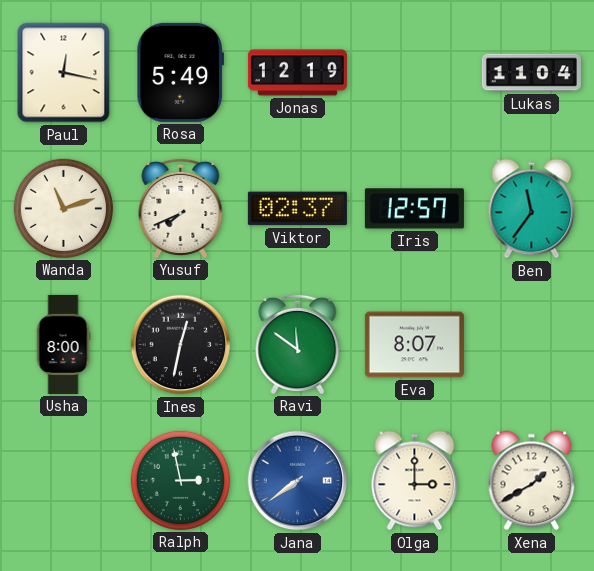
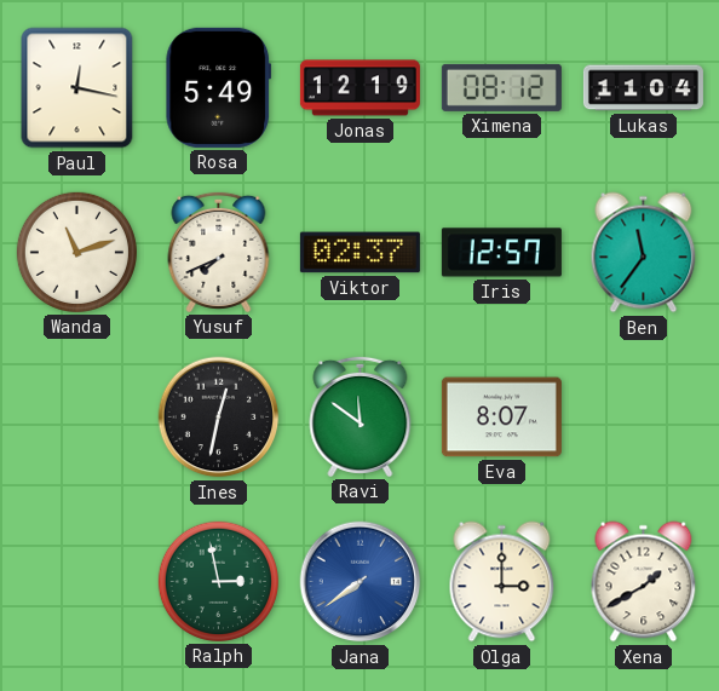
Ximena: none -> 08:12 (501, 87)
Usha: 8:00 -> none (63, 344)
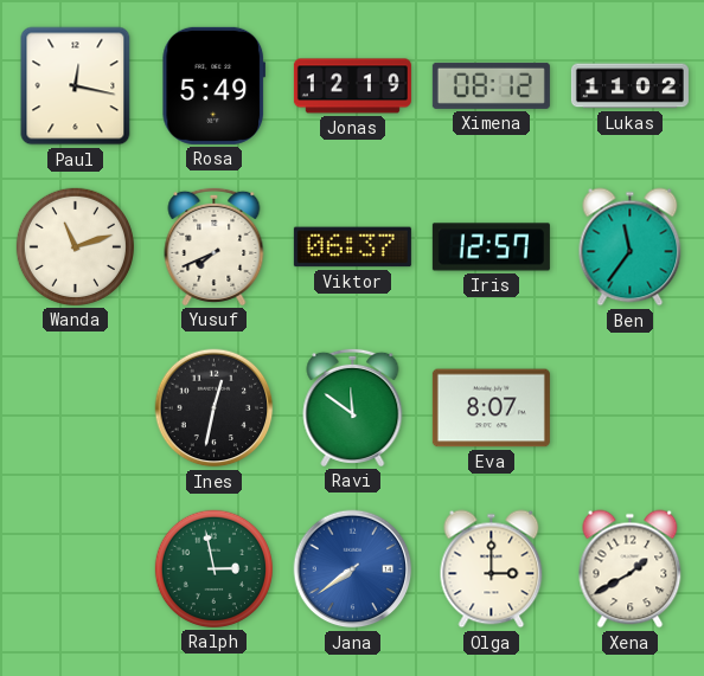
Lukas: 11:04 -> 11:02 (629, 86)
Viktor: 02:37 -> 06:37 (352, 247)
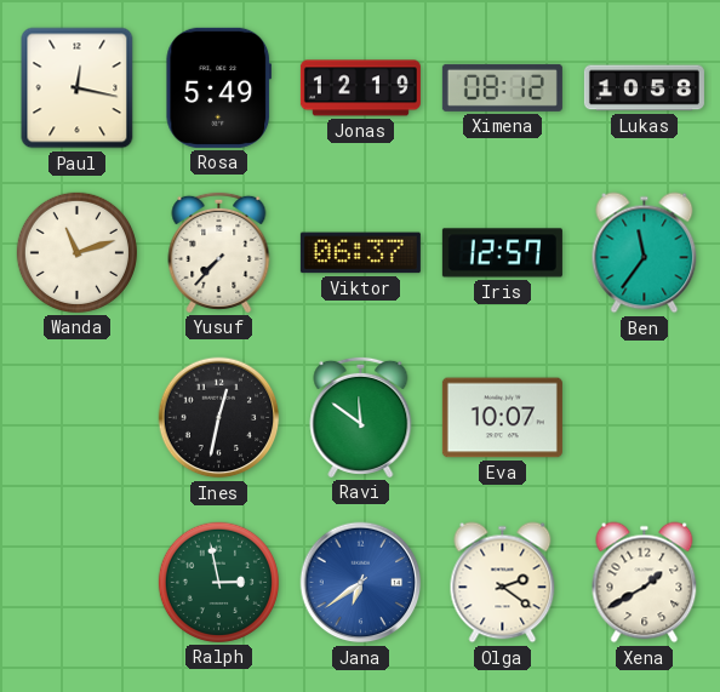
Lukas: 11:02 -> 10:58 (644, 88)
Yusuf: 7:41 -> 7:37 (219, 252)
Eva: 8:07 -> 10:07 (502, 418)
Jana: 7:39 -> 6:39 (361, 583)
Olga: 3:00 -> 2:21 (503, 583)
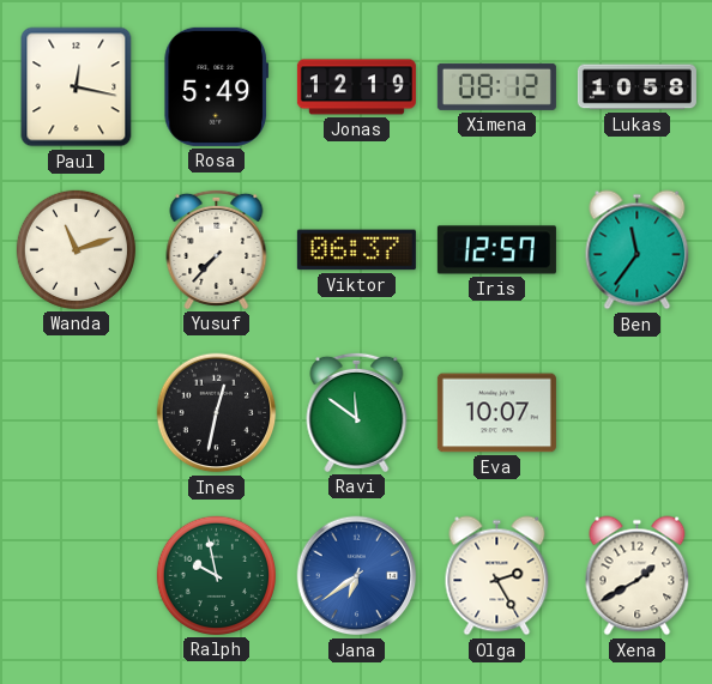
Ralph: 2:58 -> 9:58 (216, 575)
Olga: 2:21 -> 2:25 (497, 576)
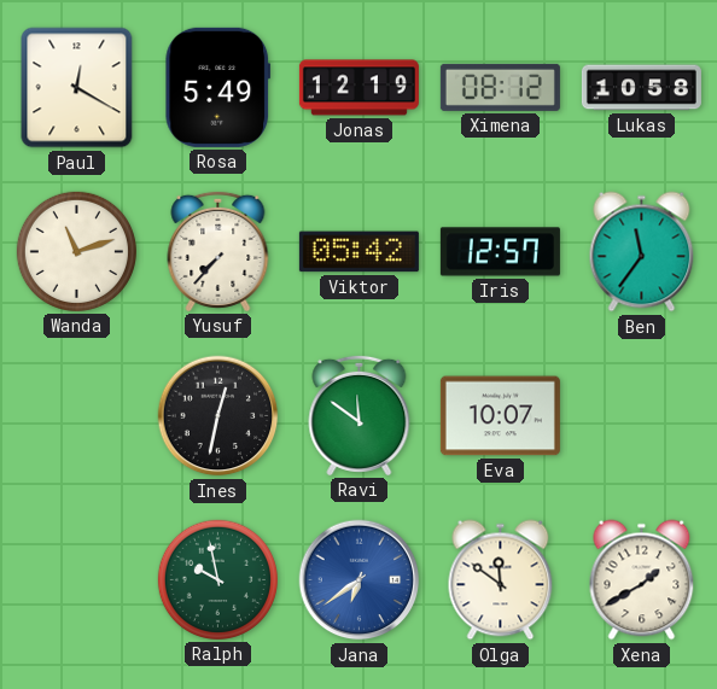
Paul: 12:17 -> 12:20 (77, 88)
Viktor: 06:37 -> 05:42 (358, 252)
Olga: 2:25 -> 11:51 (501, 580)
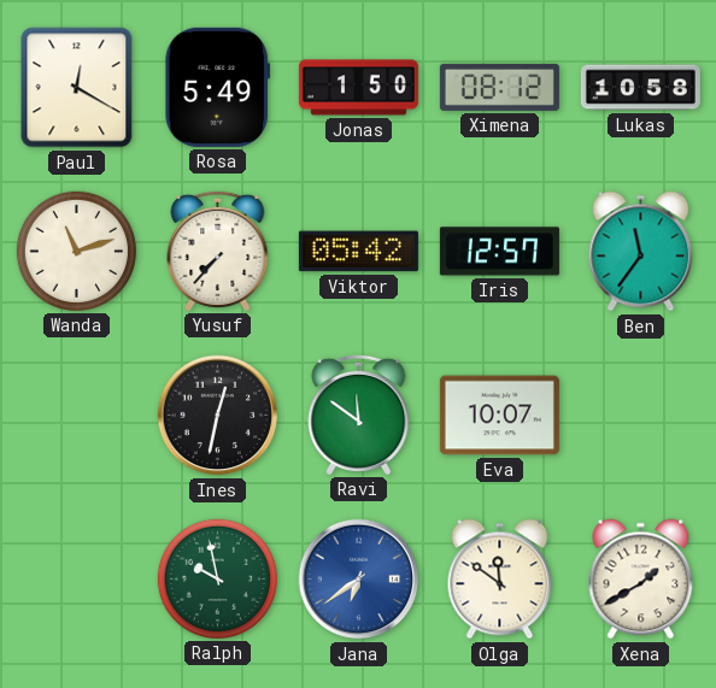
Jonas: 12:19 -> 1:50 (358, 88)
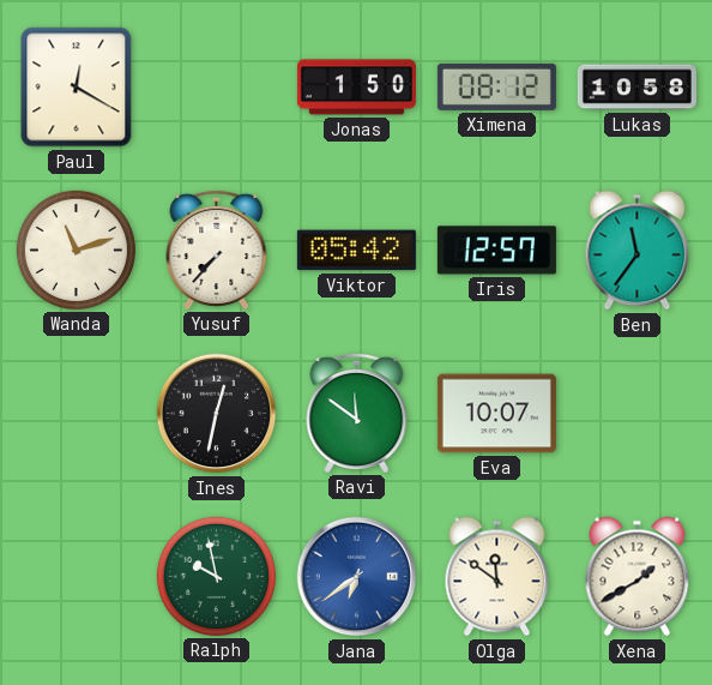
Rosa: 5:49 -> none (218, 87)
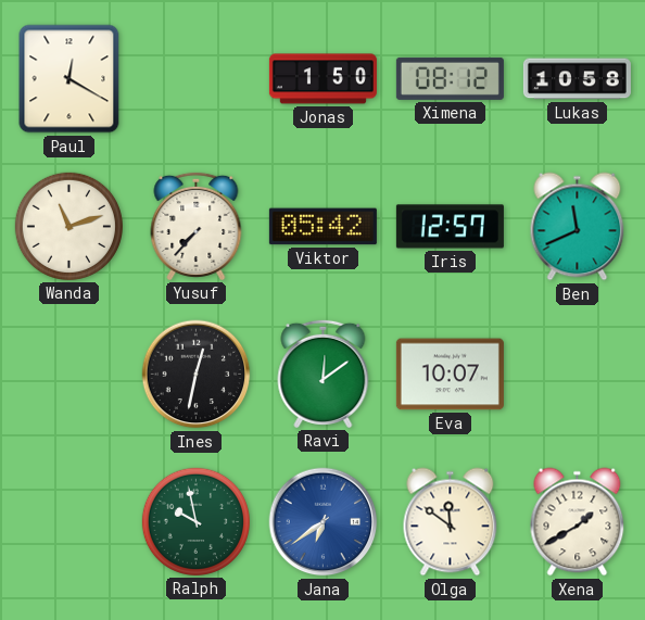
Ben: 11:36 -> 11:41 (578, 227)
Ravi: 11:51 -> 12:09 (324, 374)
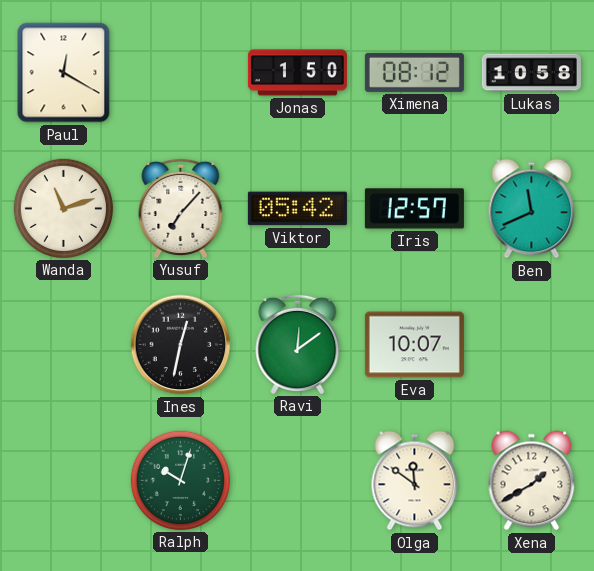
Yusuf: 7:37 -> 7:07 (181, 208)
Ralph: 9:58 -> 10:03 (180, 480)
Jana: 6:39 -> none (324, 522)
